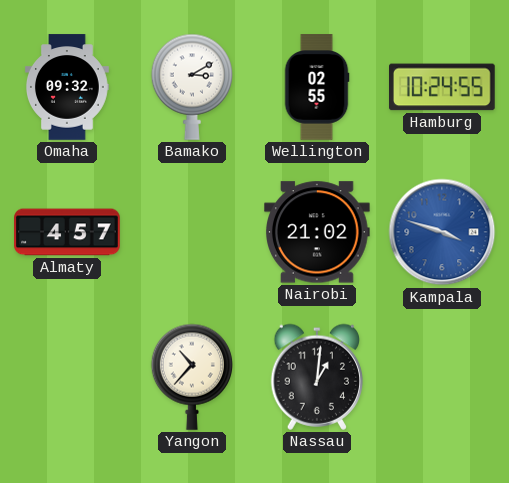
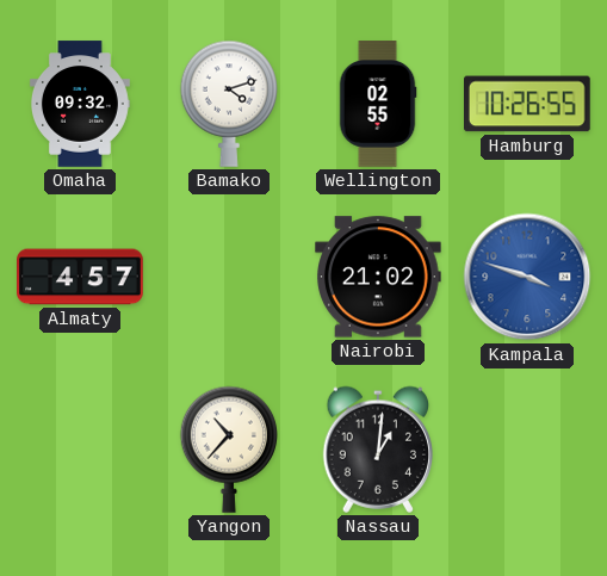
Bamako: 3:10 -> 4:12 (228, 104)
Hamburg: 10:24 -> 10:26 (528, 104)
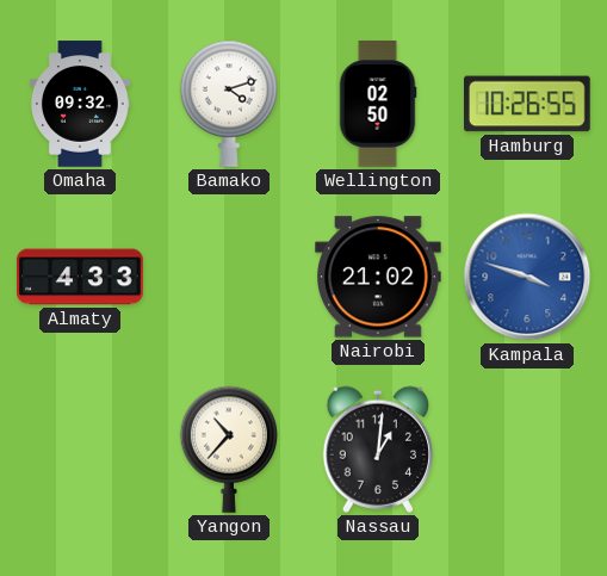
Wellington: 02:55 -> 02:50 (378, 104)
Almaty: 4:57 -> 4:33 (80, 277)
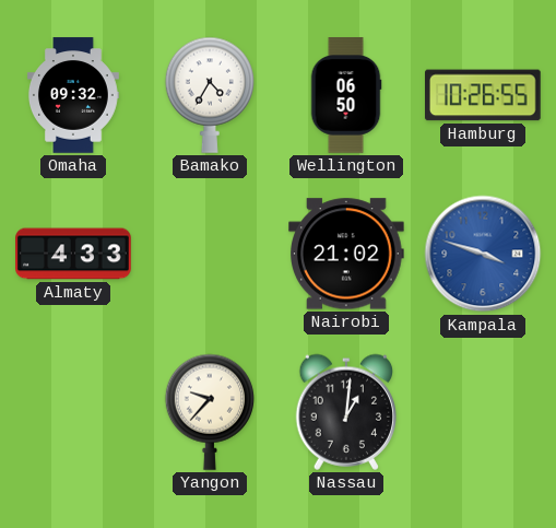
Bamako: 4:12 -> 4:35 (209, 95)
Wellington: 02:50 -> 06:50 (346, 95)
Yangon: 10:37 -> 9:37 (209, 412)
